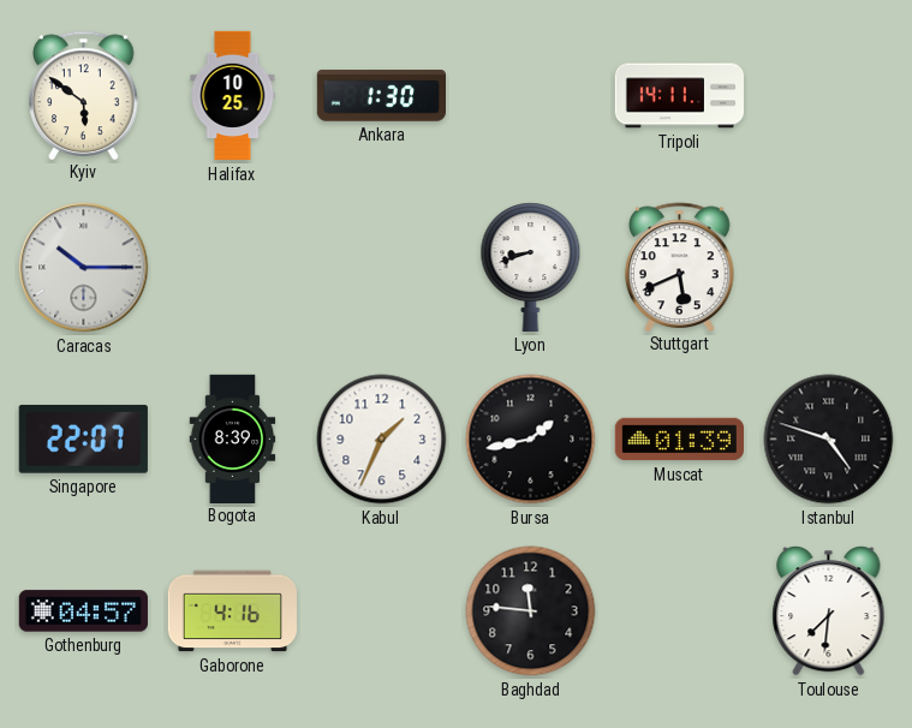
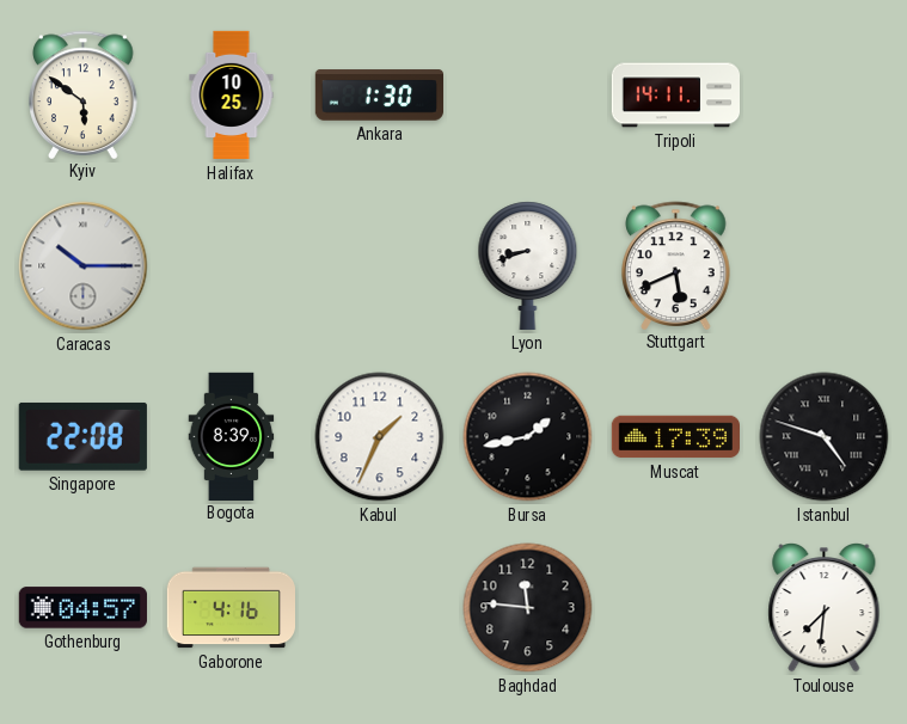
Singapore: 22:07 -> 22:08 (82, 436)
Muscat: 01:39 -> 17:39 (675, 437)
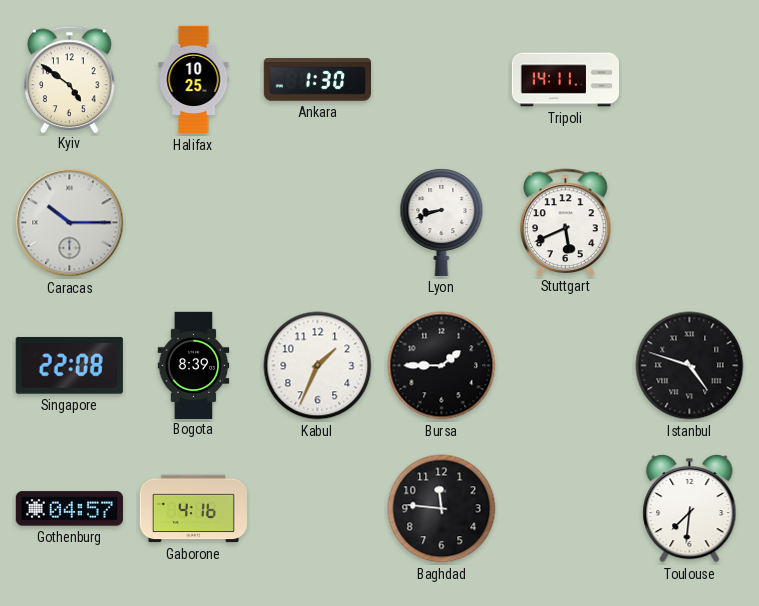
Kyiv: 5:51 -> 4:51 (70, 79)
Bursa: 1:43 -> 1:45 (442, 366)
Muscat: 17:39 -> none (675, 437)
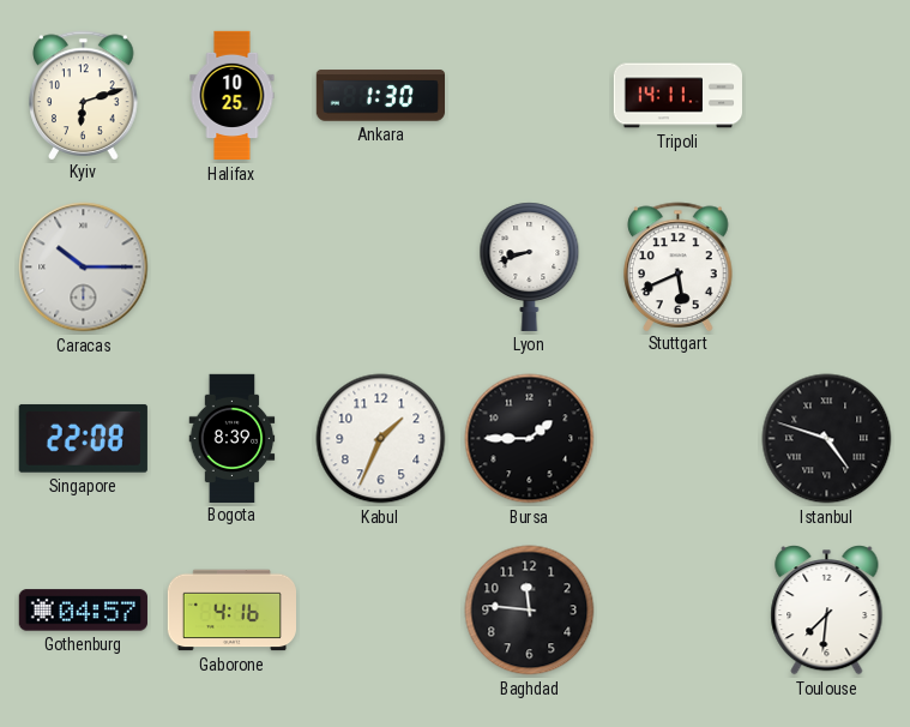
Kyiv: 4:51 -> 6:12 (84, 95)
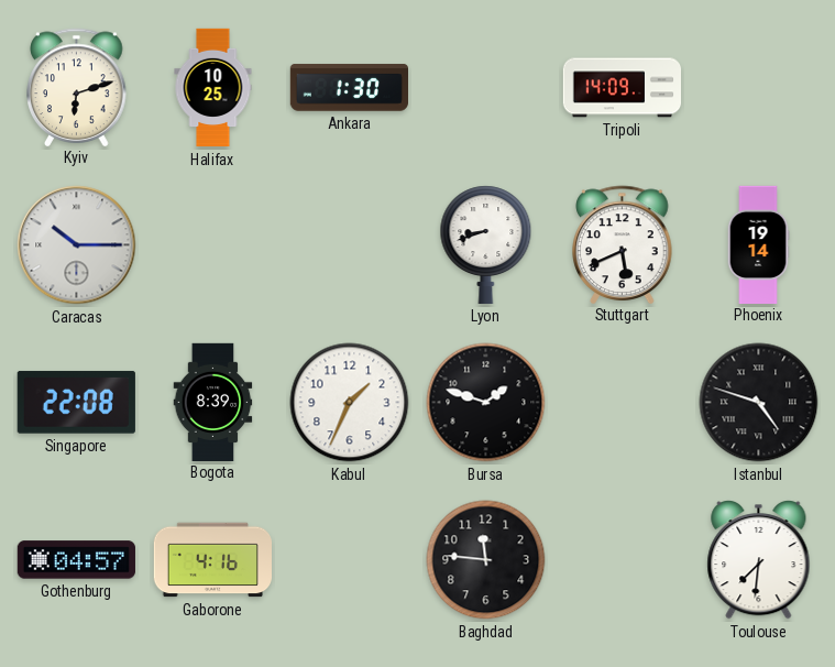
Tripoli: 14:11 -> 14:09 (622, 88)
Phoenix: none -> 19:14 (758, 244)
Bursa: 1:45 -> 1:48 (486, 403)
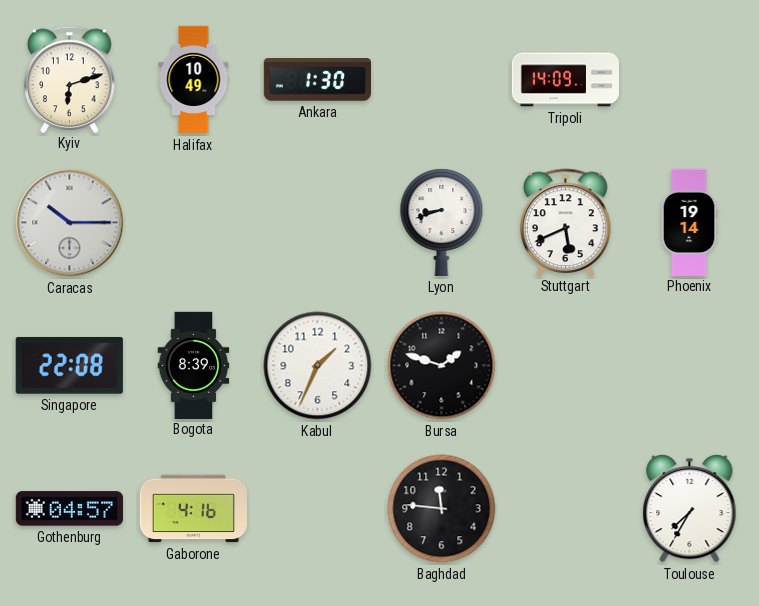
Halifax: 10:25 -> 10:49 (194, 80)
Istanbul: 4:48 -> none (759, 403)
Toulouse: 7:31 -> 7:35 (690, 509)
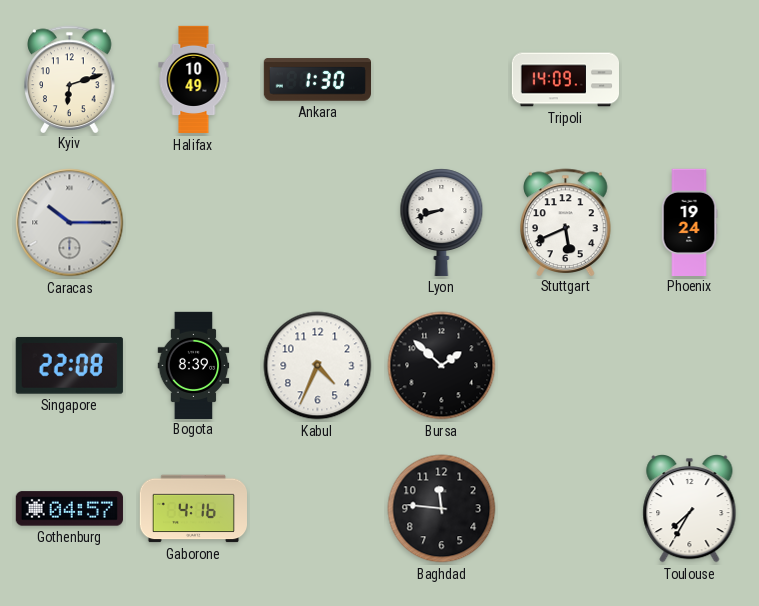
Phoenix: 19:14 -> 19:24 (689, 222)
Kabul: 1:34 -> 4:34 (318, 366)
Bursa: 1:48 -> 1:52 (442, 366)
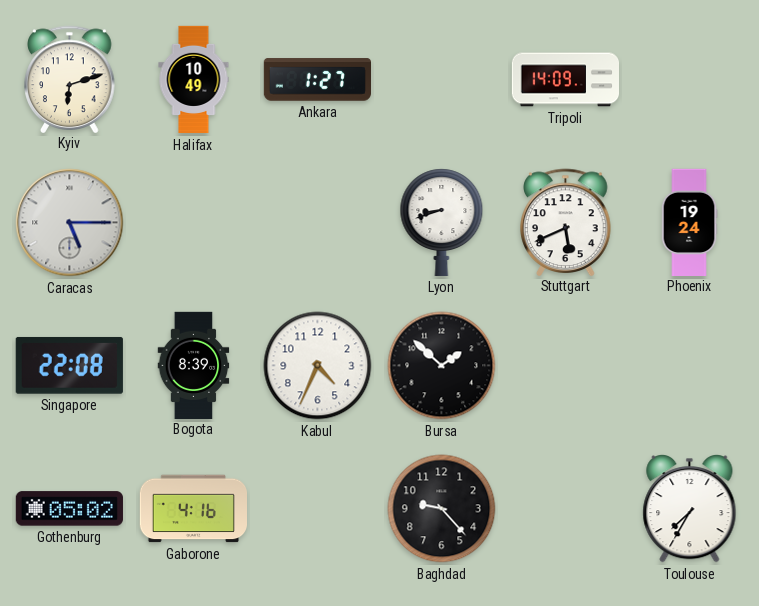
Ankara: 1:30 -> 1:27 (317, 80)
Caracas: 10:15 -> 5:15 (70, 223)
Gothenburg: 04:57 -> 05:02 (69, 509)
Baghdad: 11:46 -> 9:23 (442, 509)
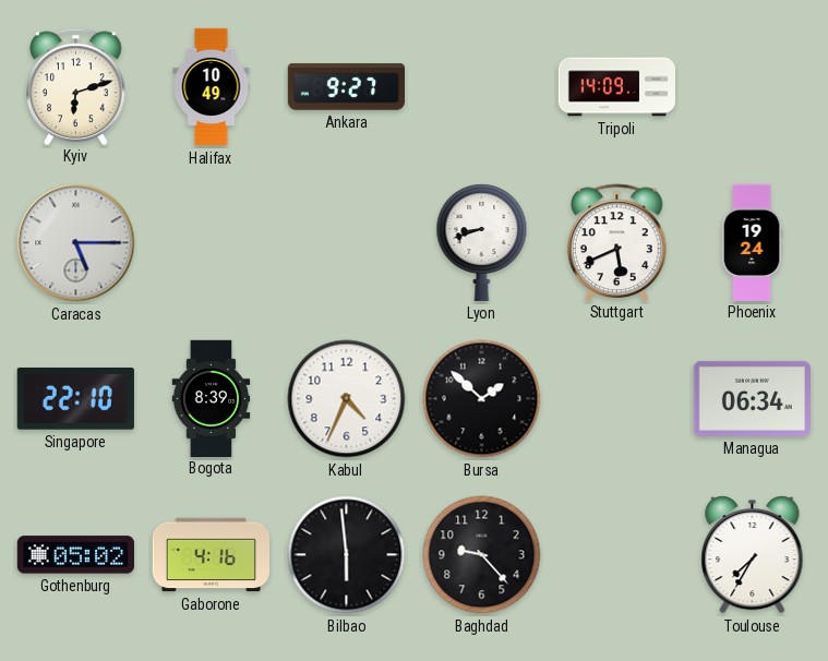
Ankara: 1:27 -> 9:27 (346, 87)
Singapore: 22:08 -> 22:10 (75, 398)
Managua: none -> 06:34 (752, 398)
Bilbao: none -> 5:59 (347, 555)
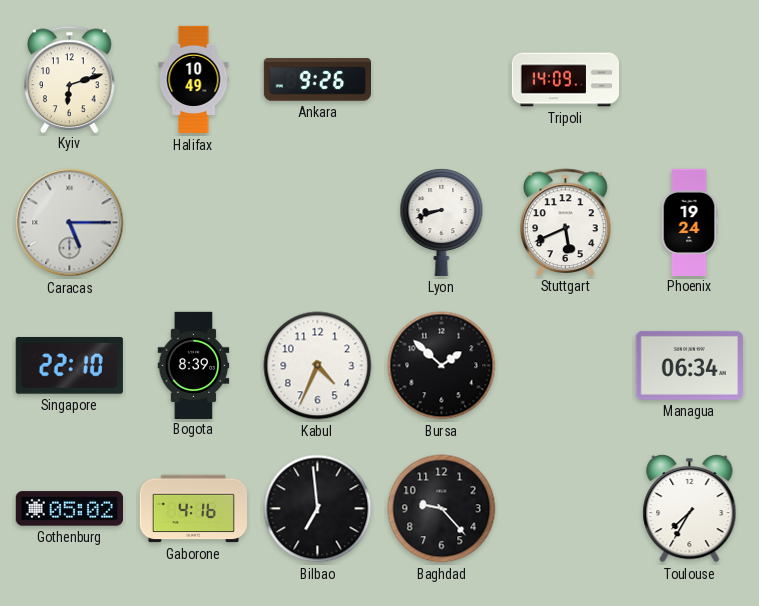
Ankara: 9:27 -> 9:26 (317, 80)
Bilbao: 5:59 -> 6:59 (318, 509)
